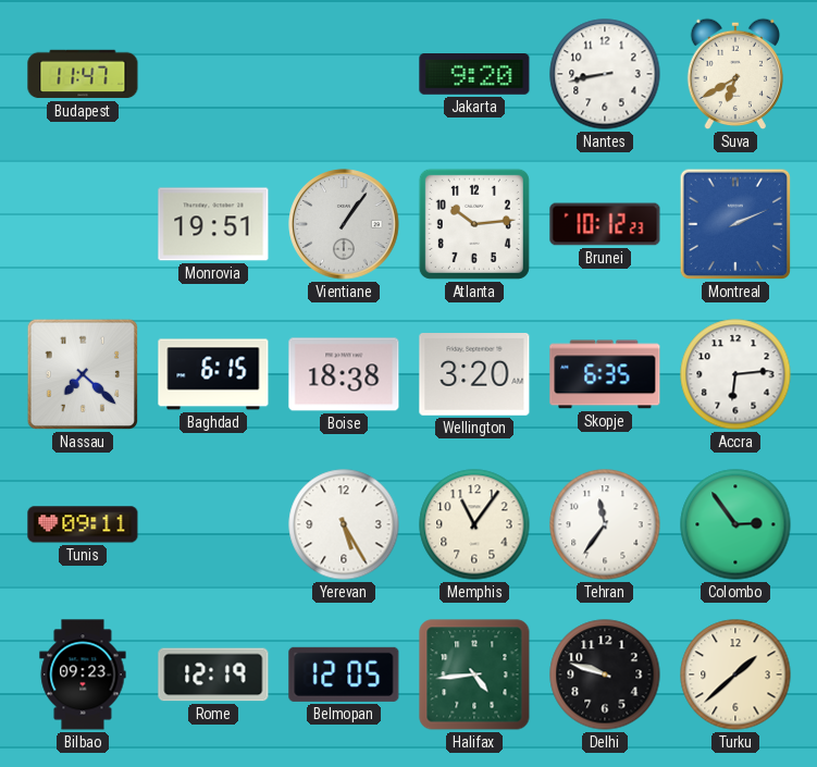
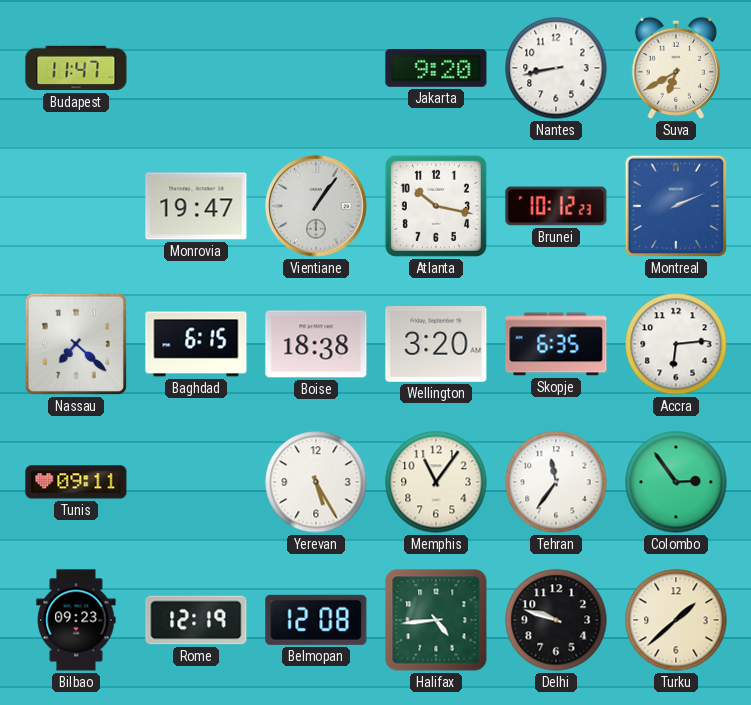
Monrovia: 19:51 -> 19:47 (196, 206)
Atlanta: 10:14 -> 10:17 (436, 206)
Belmopan: 12:05 -> 12:08 (316, 620)
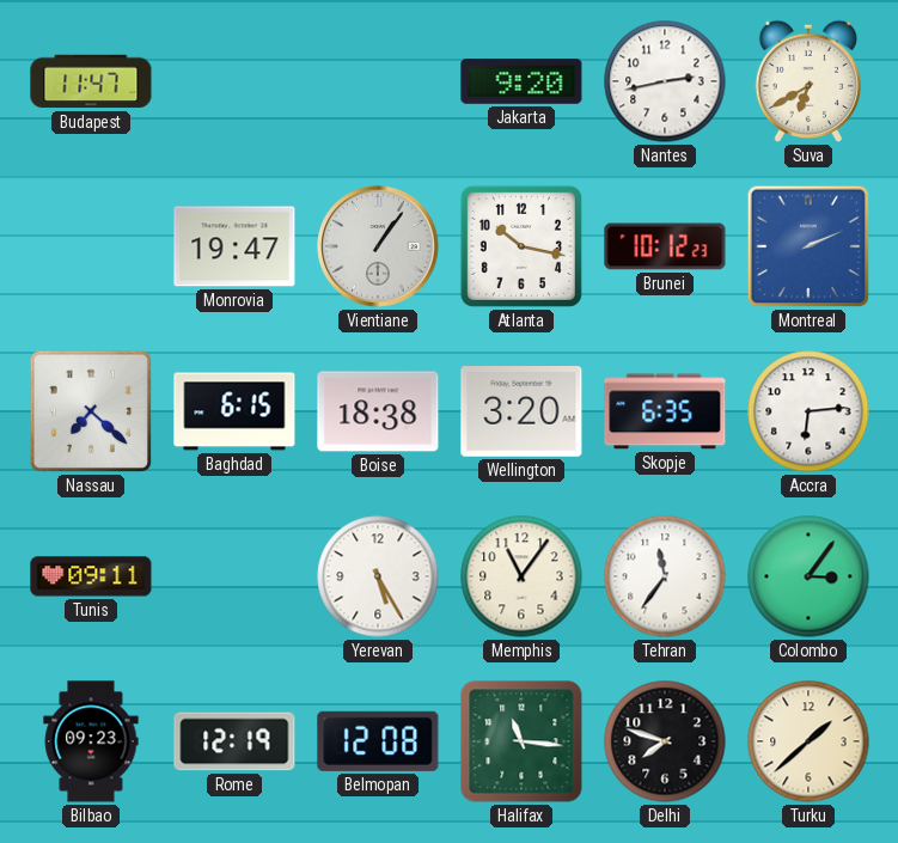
Nantes: 8:43 -> 2:43 (665, 81)
Colombo: 2:54 -> 3:06 (808, 576)
Halifax: 4:44 -> 11:16 (521, 741)
Delhi: 9:48 -> 7:48 (665, 741)
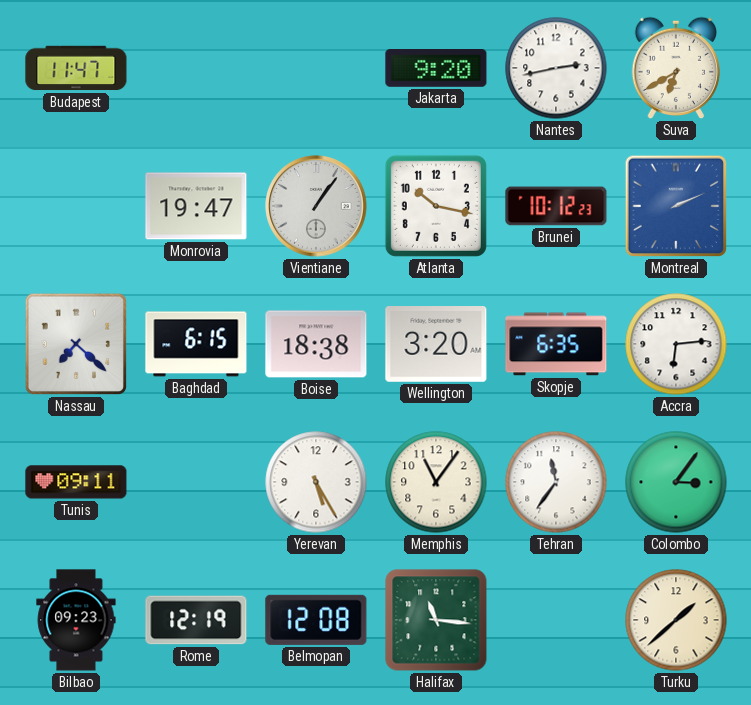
Delhi: 7:48 -> none (665, 741)
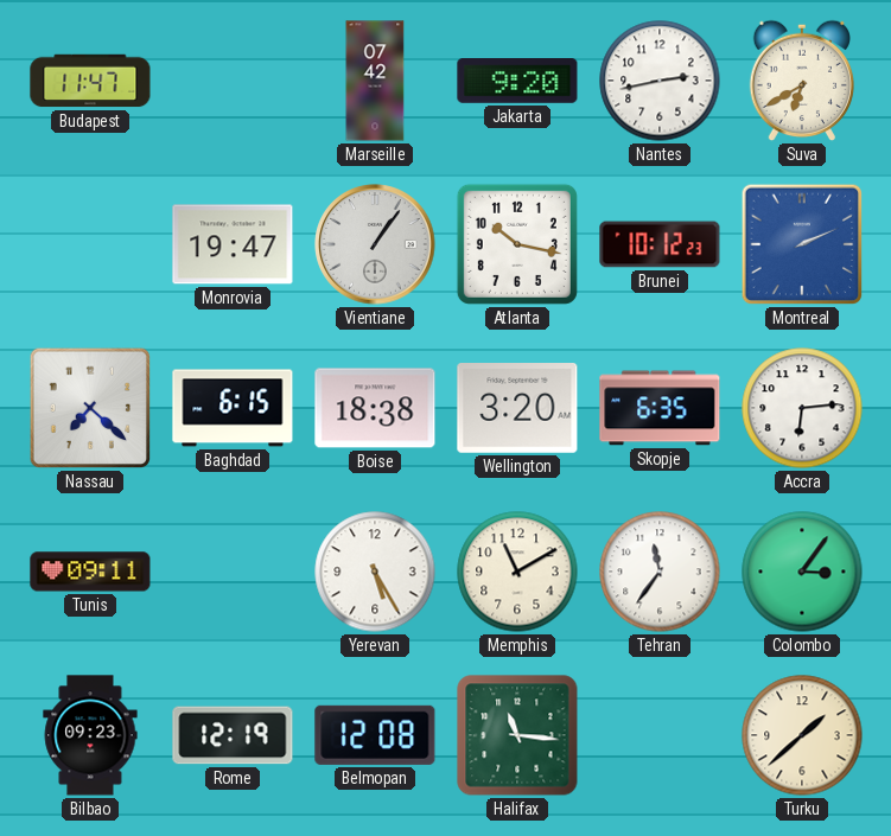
Marseille: none -> 07:42 (375, 81)
Memphis: 11:06 -> 11:10 (517, 572)
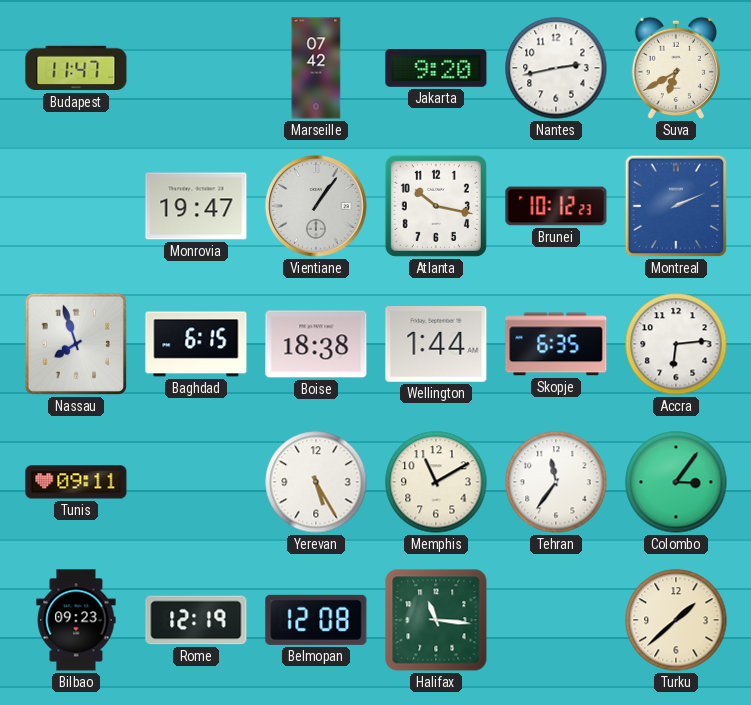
Nassau: 7:22 -> 7:57 (76, 344)
Wellington: 3:20 -> 1:44 (436, 345)
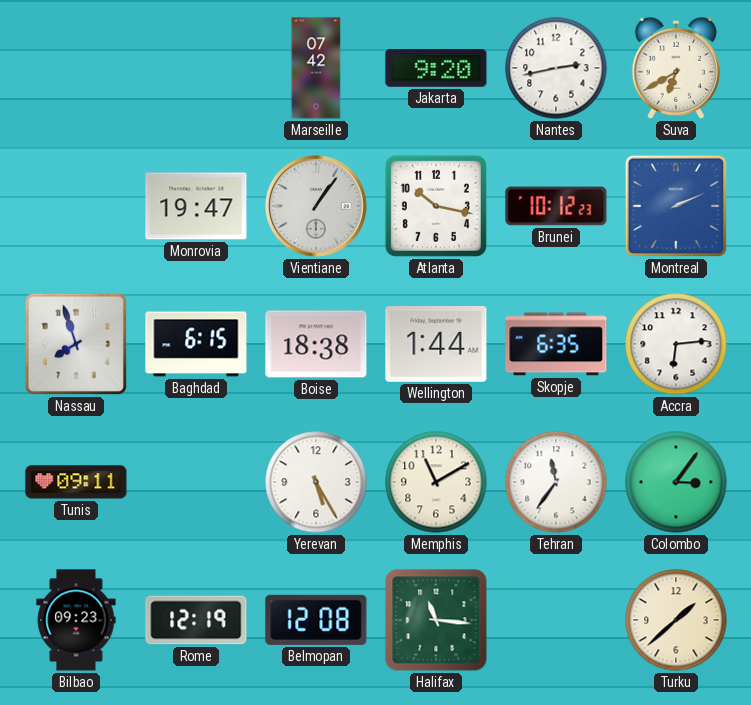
Budapest: 11:47 -> none (76, 68)
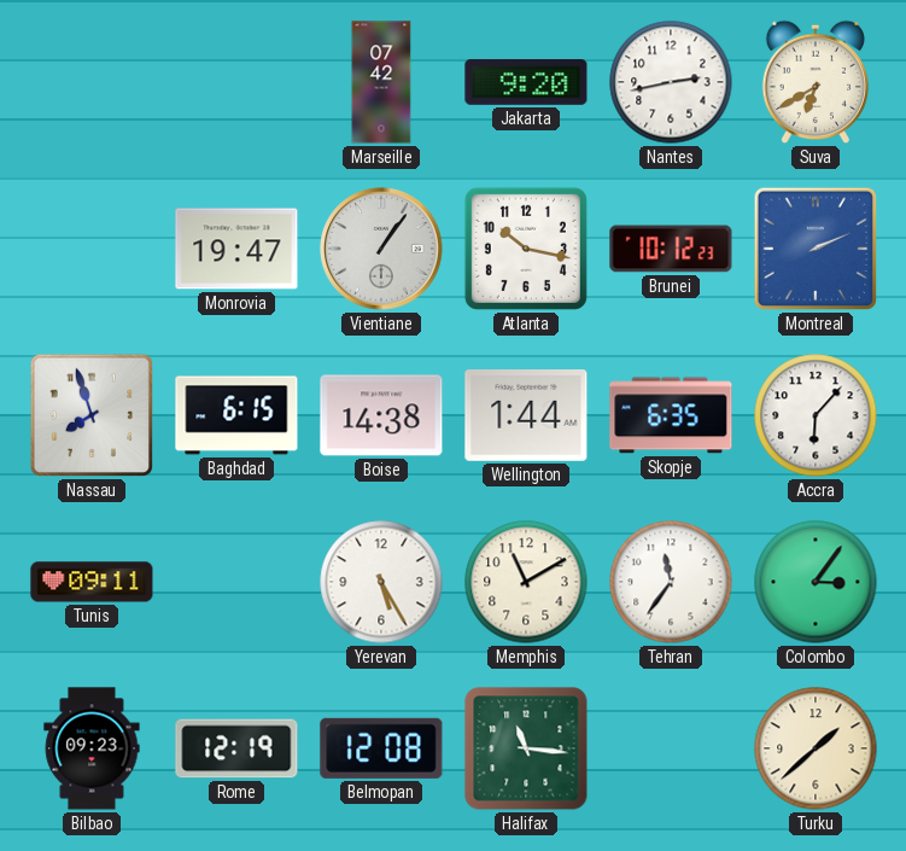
Boise: 18:38 -> 14:38 (381, 415)
Accra: 6:14 -> 6:07 (816, 415)
